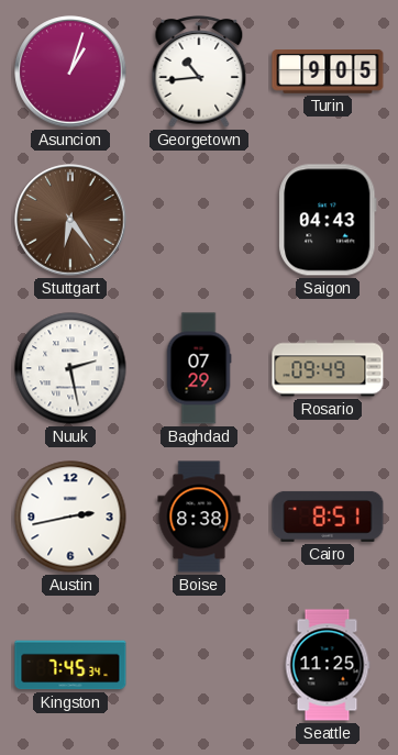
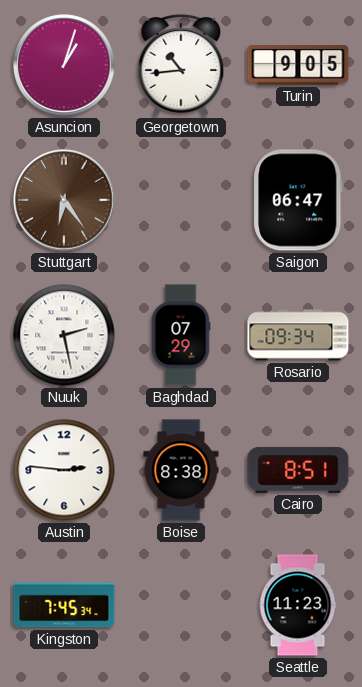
Saigon: 04:43 -> 06:47 (298, 200)
Rosario: 09:49 -> 09:34 (298, 335)
Austin: 2:43 -> 2:46 (64, 470)
Seattle: 11:25 -> 11:23 (298, 605)
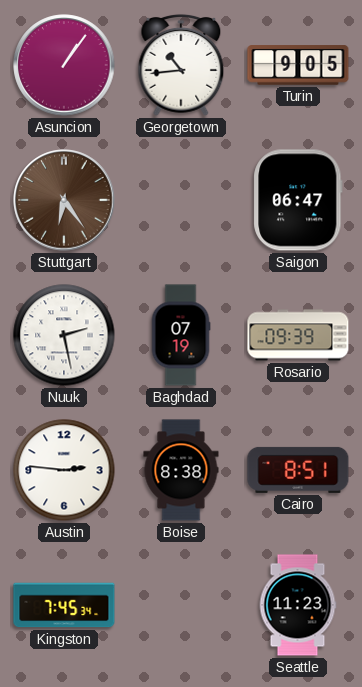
Asuncion: 1:03 -> 1:06 (64, 65)
Baghdad: 07:29 -> 07:19 (181, 335)
Rosario: 09:34 -> 09:39 (298, 335)
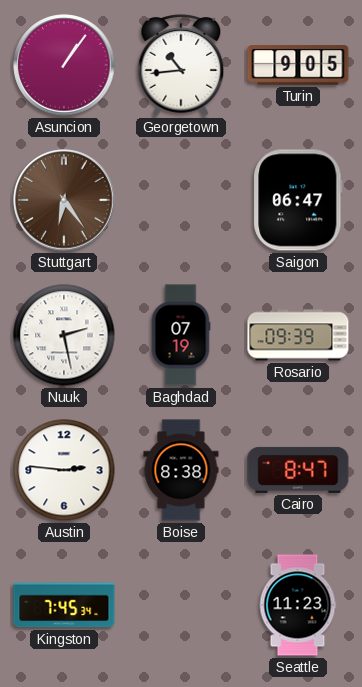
Cairo: 8:51 -> 8:47 (298, 470)
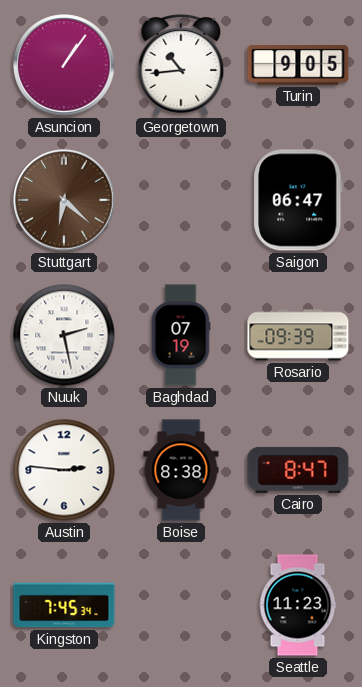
Stuttgart: 6:24 -> 6:22 (64, 200)
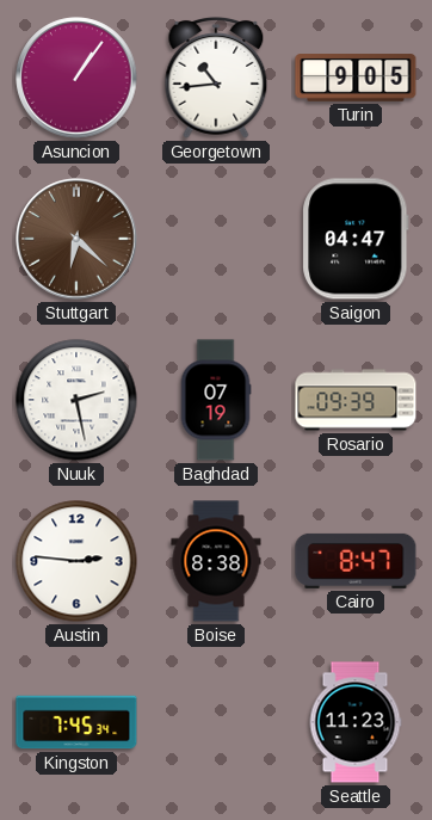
Saigon: 06:47 -> 04:47 (356, 239)
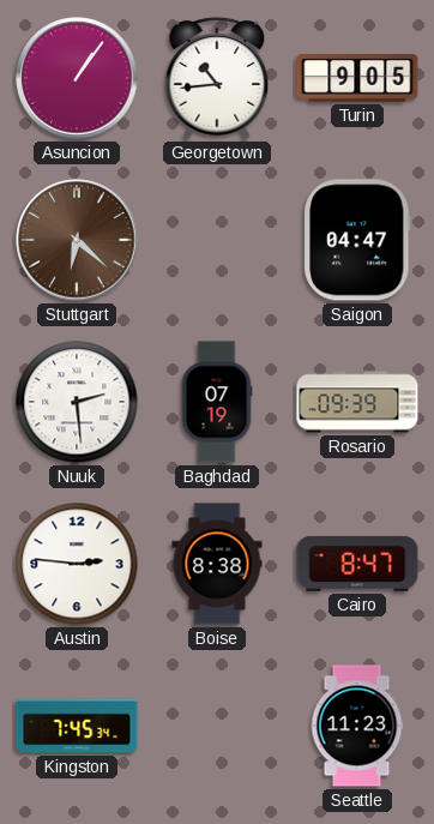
Nuuk: 2:28 -> 2:29 (77, 402)
